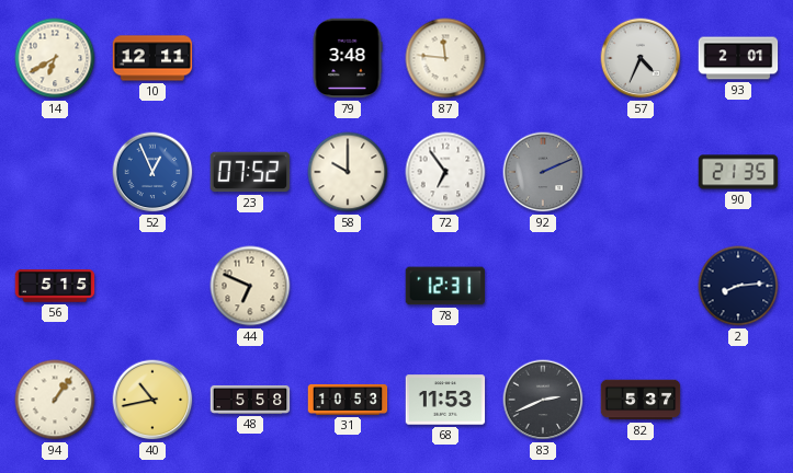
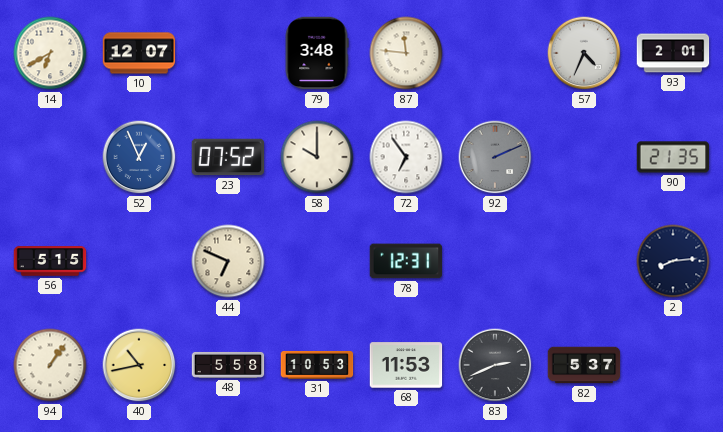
10: 12:11 -> 12:07 (139, 53)
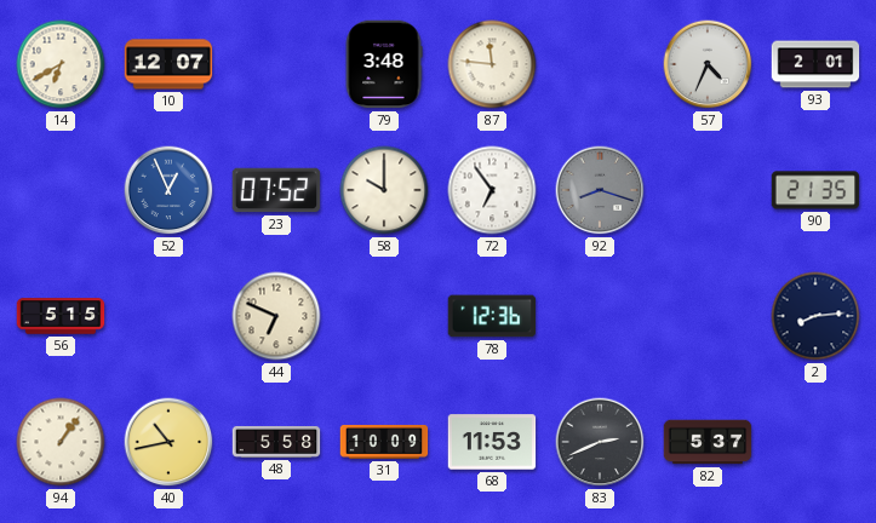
92: 2:11 -> 8:18 (600, 190)
78: 12:31 -> 12:36 (492, 316)
31: 10:53 -> 10:09 (384, 442)
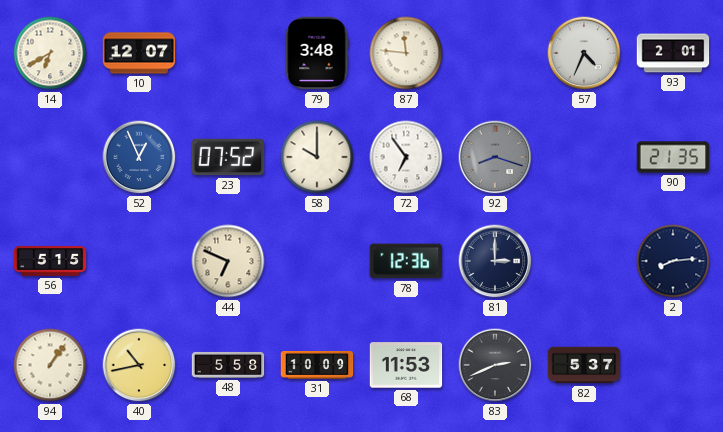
81: none -> 3:00 (495, 261)
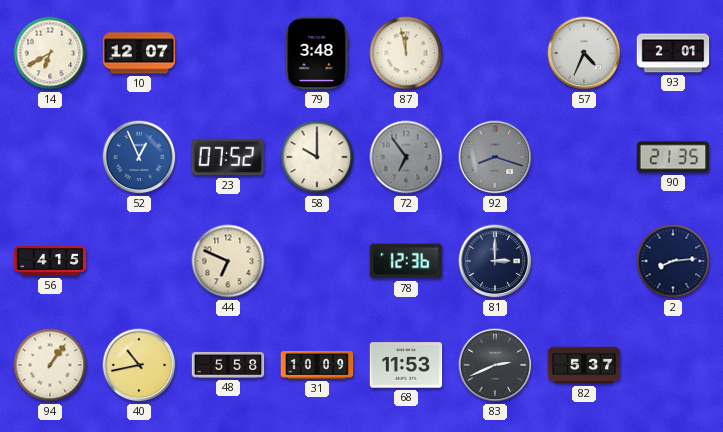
87: 11:46 -> 11:58 (406, 53)
72 dial: white -> grey (406, 157)
56: 5:15 -> 4:15 (50, 261)
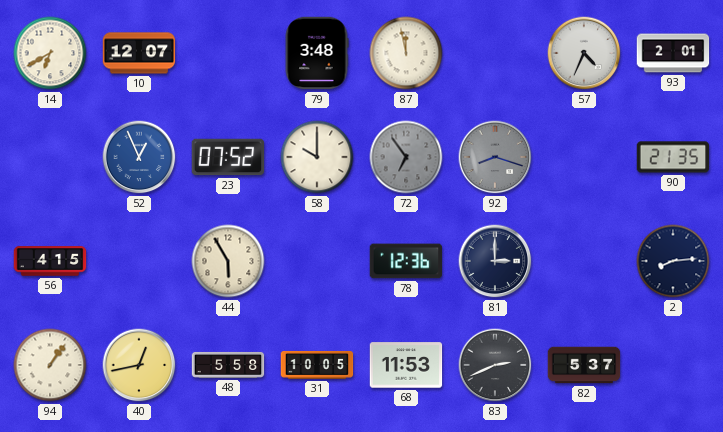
44: 6:49 -> 5:55 (228, 261)
40: 10:43 -> 12:43 (139, 365)
31: 10:09 -> 10:05 (317, 365)
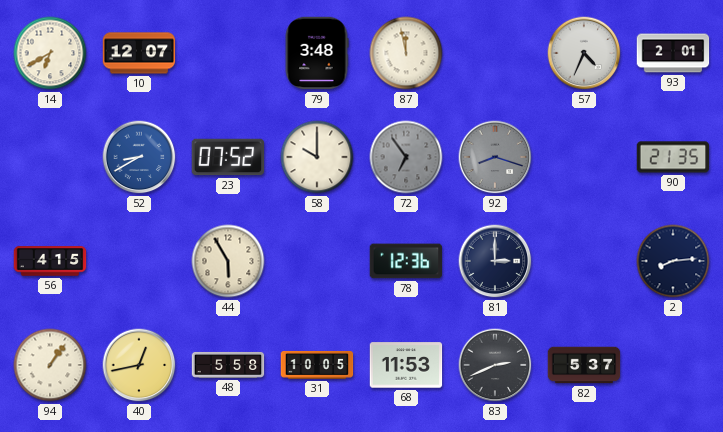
52: 12:56 -> 8:40 (139, 157)
